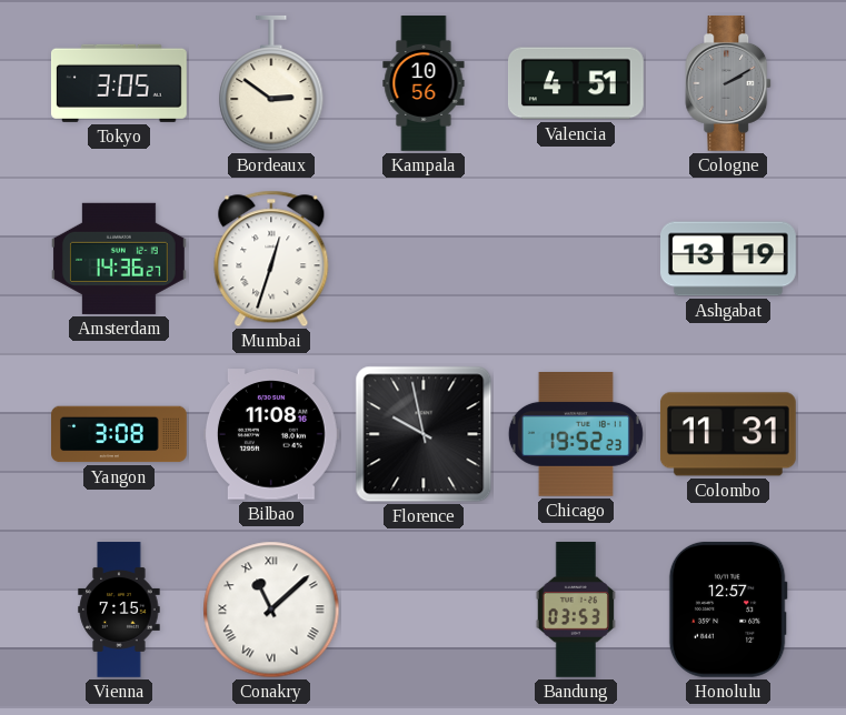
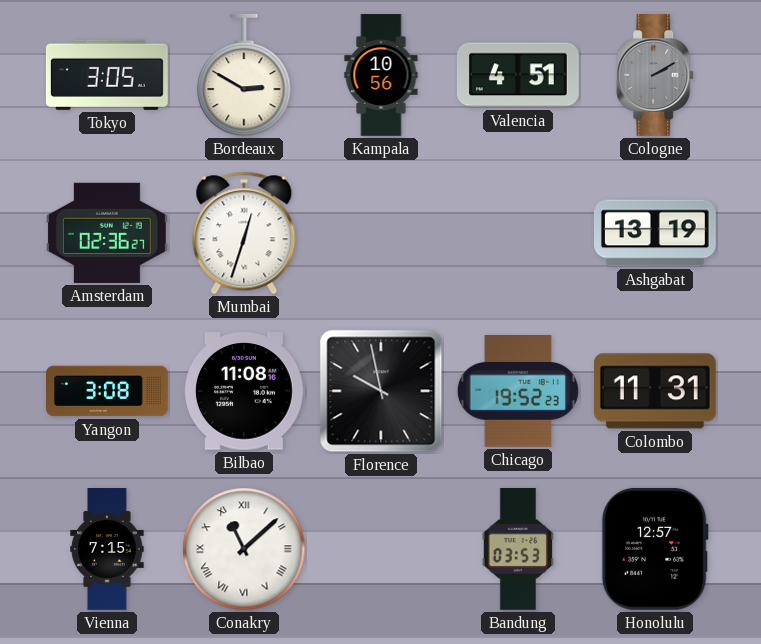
Bordeaux: 2:51 -> 2:50 (244, 75)
Amsterdam: 14:36 -> 02:36 (107, 233)
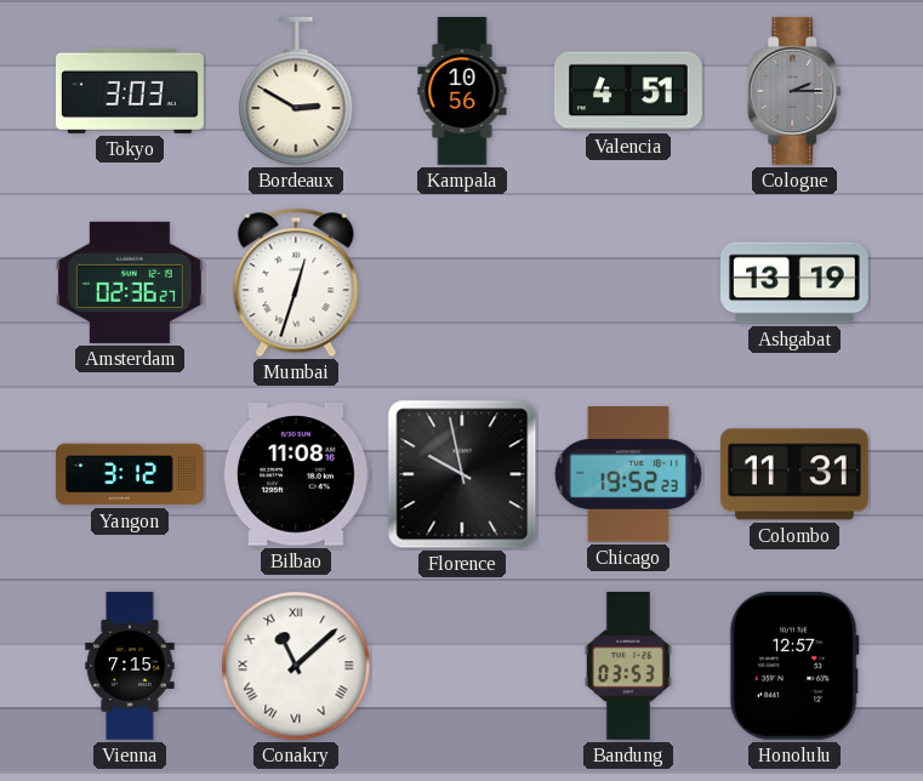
Tokyo: 3:05 -> 3:03 (130, 91)
Cologne: 2:10 -> 2:15 (796, 92)
Yangon: 3:08 -> 3:12 (131, 474)
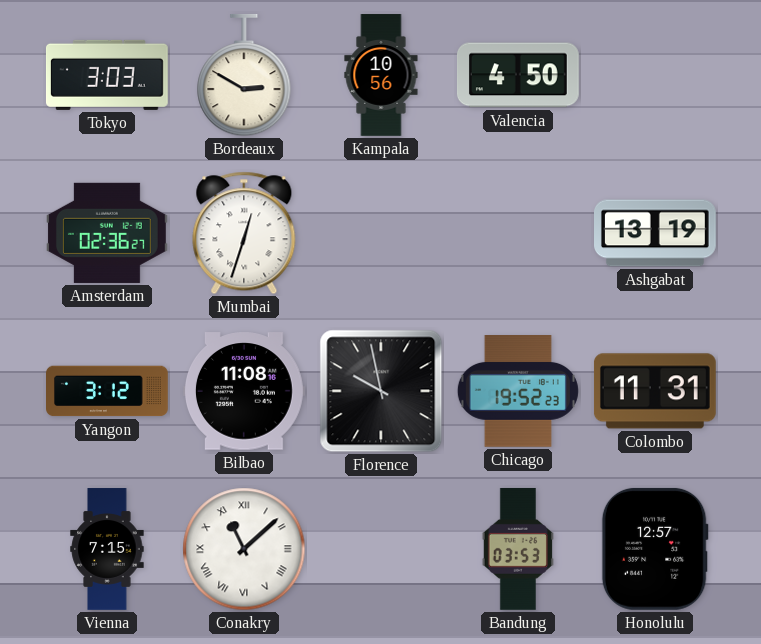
Valencia: 4:51 -> 4:50 (518, 75)
Cologne: 2:15 -> none (796, 92)
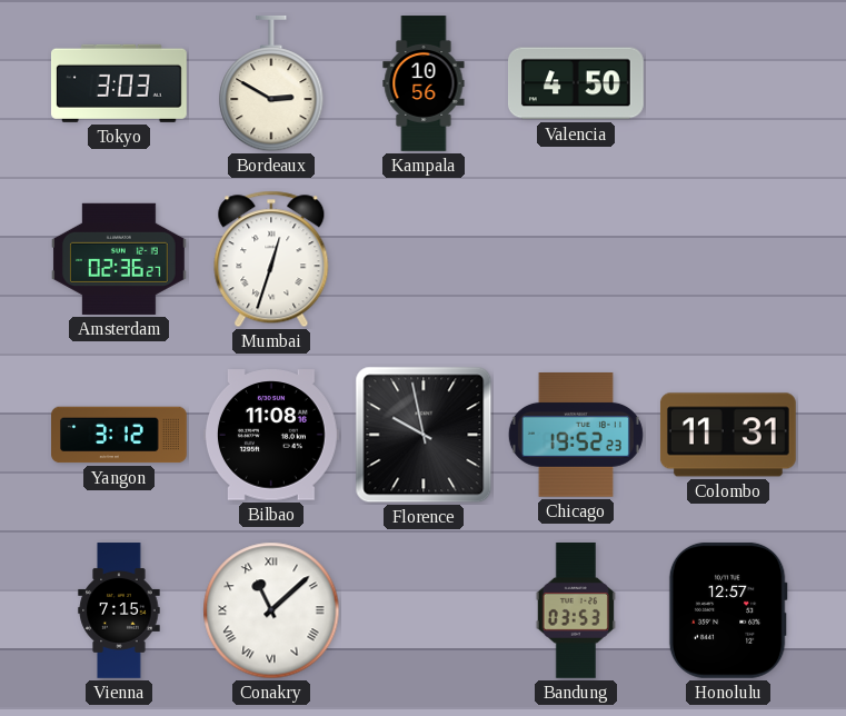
Ashgabat: 13:19 -> none (656, 233)
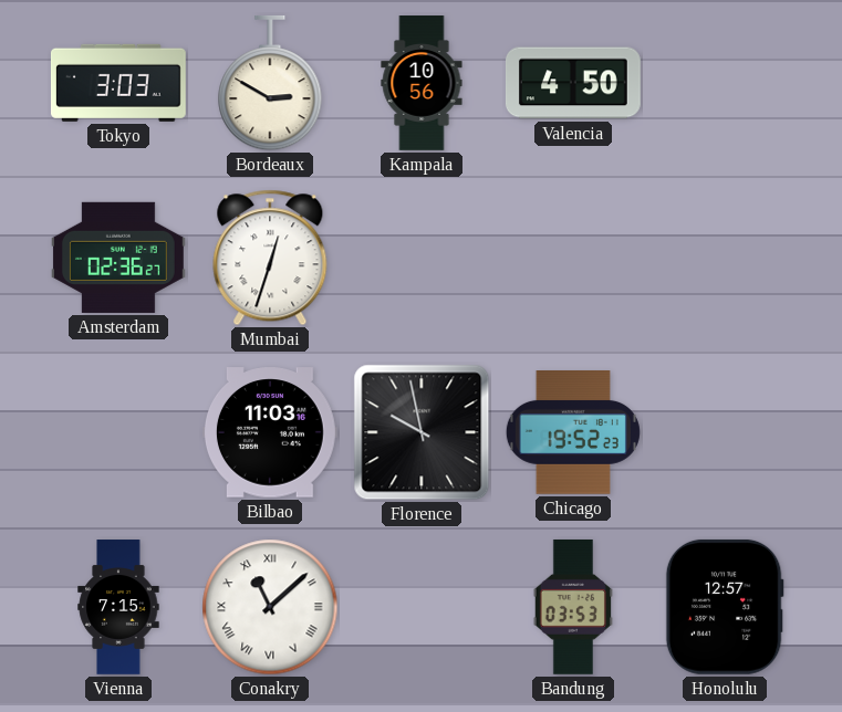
Yangon: 3:12 -> none (120, 435)
Bilbao: 11:08 -> 11:03 (270, 432)
Colombo: 11:31 -> none (728, 435)
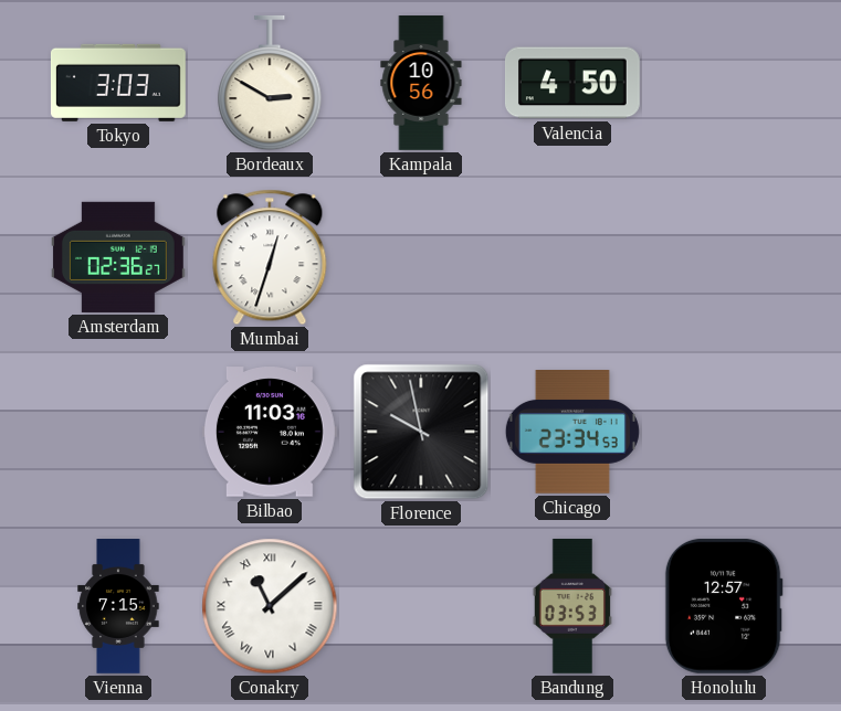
Chicago: 19:52 -> 23:34 (572, 433)
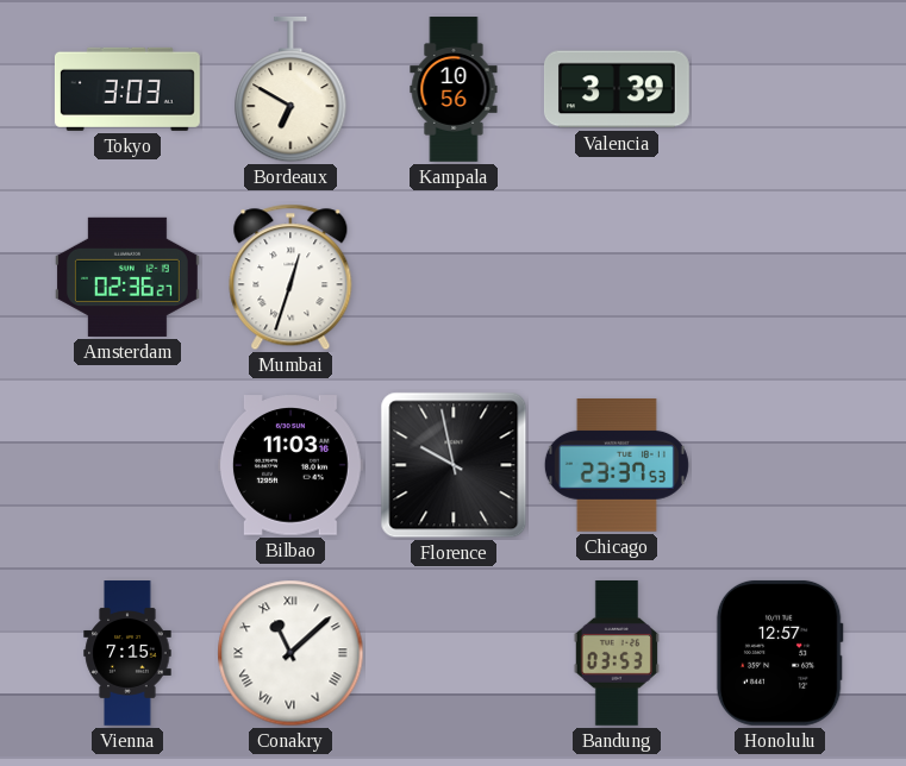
Bordeaux: 2:50 -> 6:50 (290, 89)
Valencia: 4:50 -> 3:39 (617, 89)
Chicago: 23:34 -> 23:37 (617, 466)
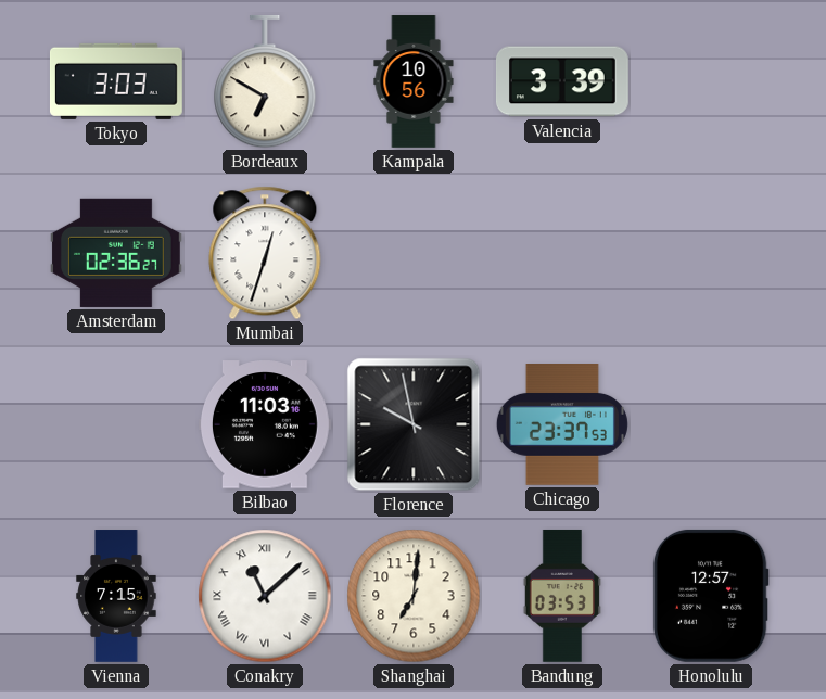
Shanghai: none -> 7:01 (414, 596)
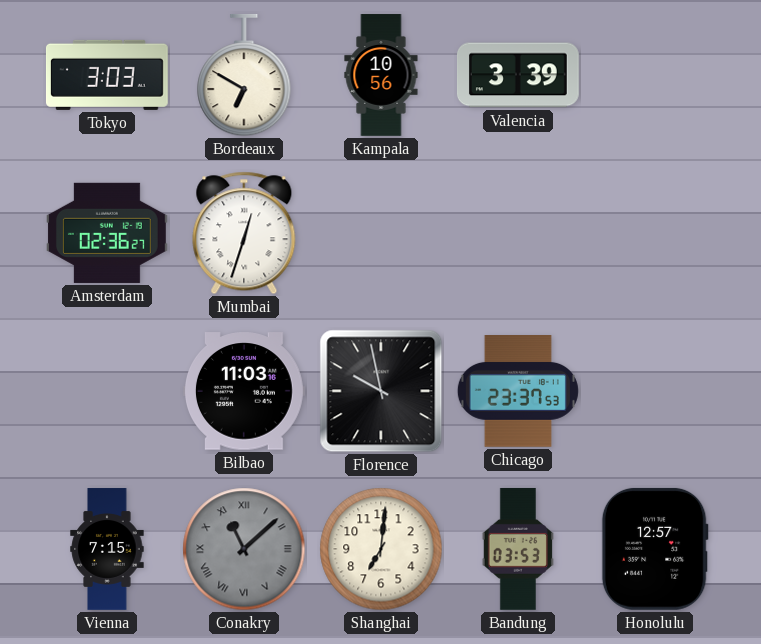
Conakry dial: white -> grey (244, 549)
